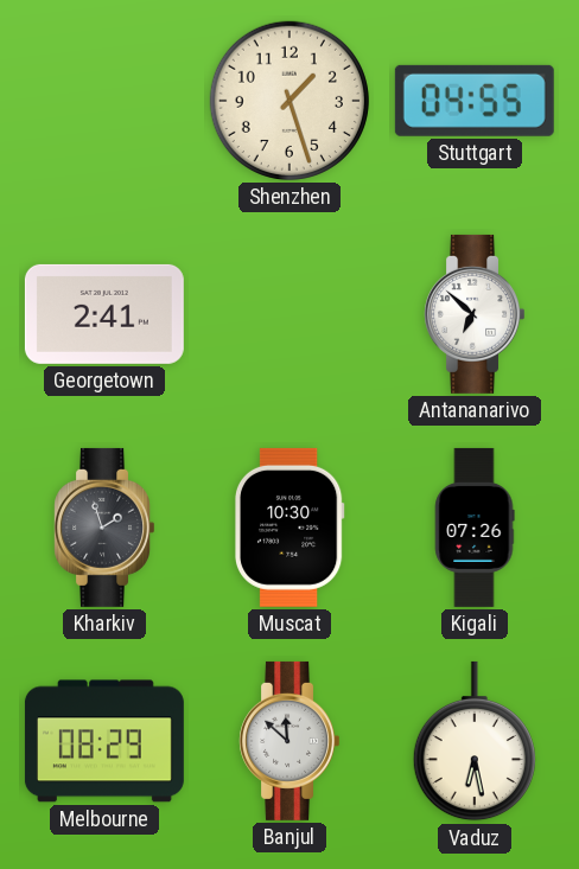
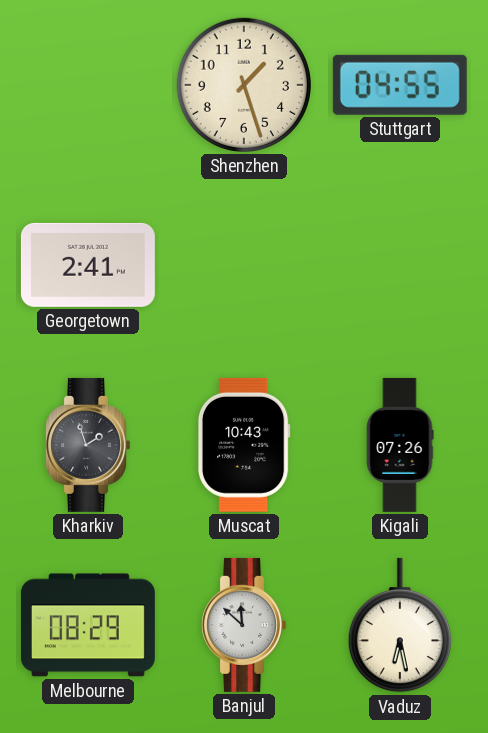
Antananarivo: 6:52 -> none (473, 314)
Muscat: 10:30 -> 10:43 (244, 445)
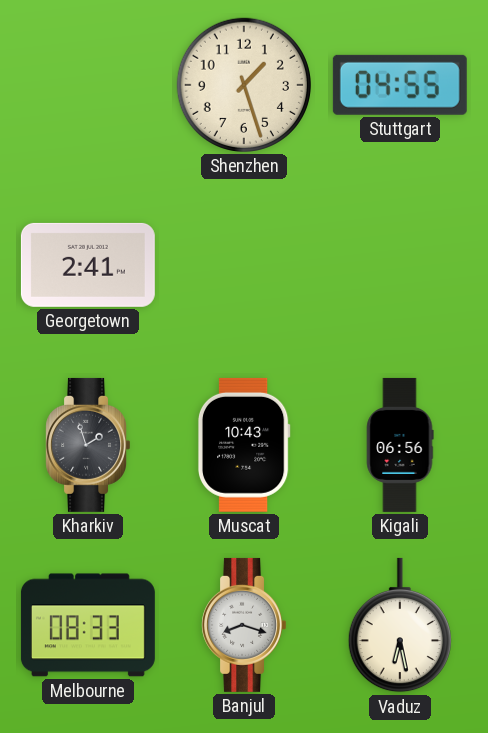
Kigali: 07:26 -> 06:56 (400, 445)
Melbourne: 08:29 -> 08:33 (88, 625)
Banjul: 11:52 -> 8:18 (243, 625)
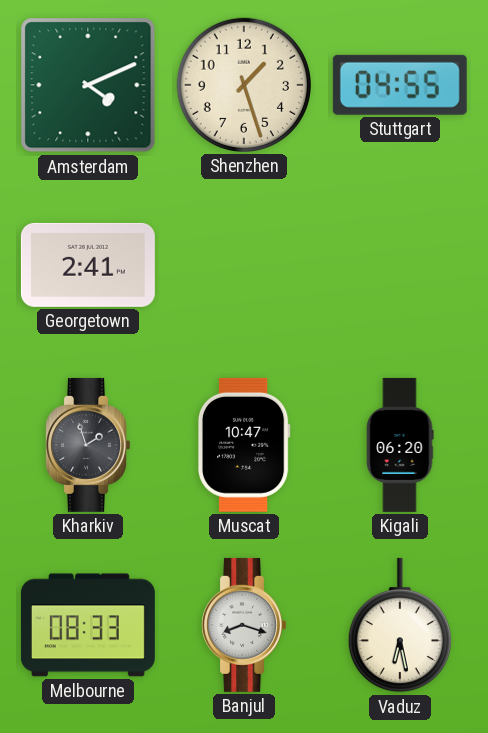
Amsterdam: none -> 4:11 (88, 85)
Muscat: 10:43 -> 10:47 (244, 445)
Kigali: 06:56 -> 06:20 (400, 445)
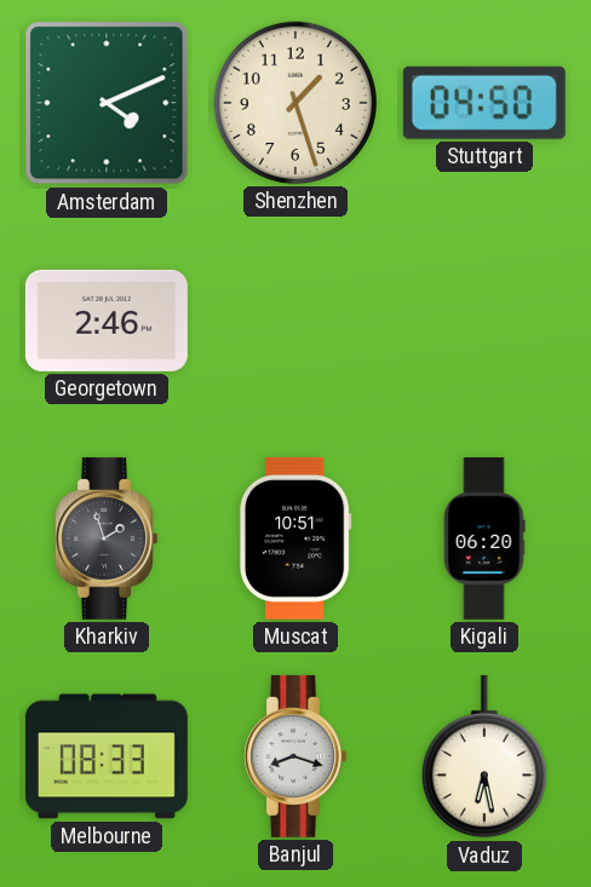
Stuttgart: 04:55 -> 04:50 (484, 103)
Georgetown: 2:41 -> 2:46 (107, 321)
Muscat: 10:47 -> 10:51 (295, 538)
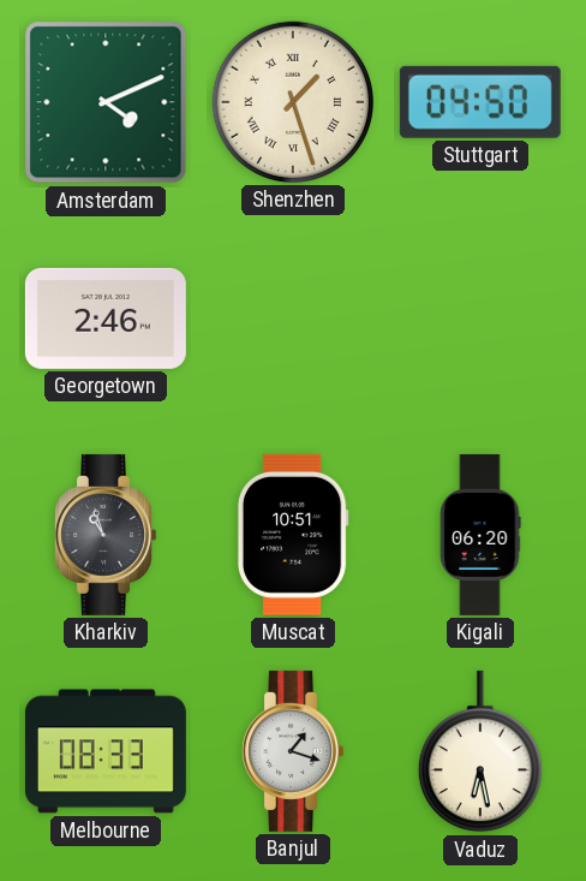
Shenzhen numerals: Arabic -> Roman (293, 102)
Kharkiv: 1:57 -> 10:57 (104, 535)
Banjul: 8:18 -> 1:18 (292, 751)
